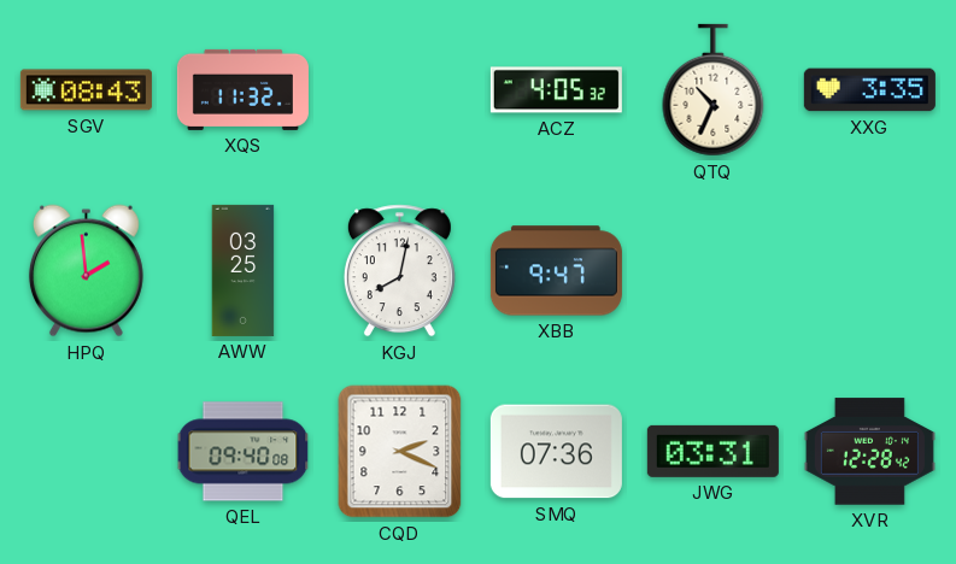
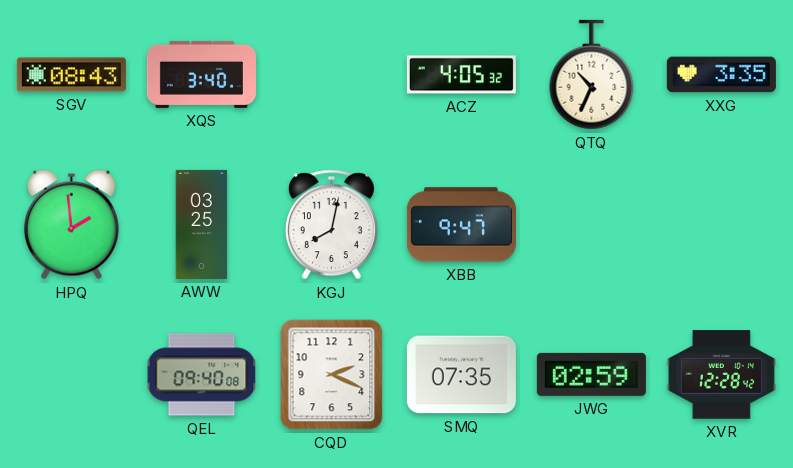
XQS: 11:32 -> 3:40 (201, 74)
SMQ: 07:36 -> 07:35 (461, 375)
JWG: 03:31 -> 02:59 (591, 374)
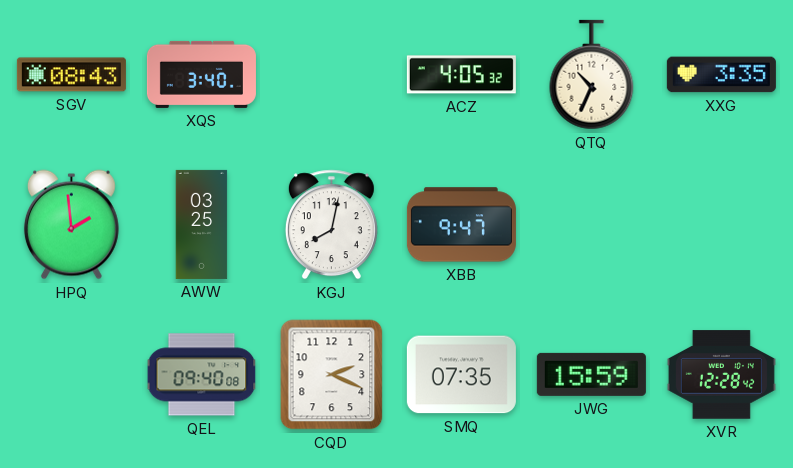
JWG: 02:59 -> 15:59 (591, 374)
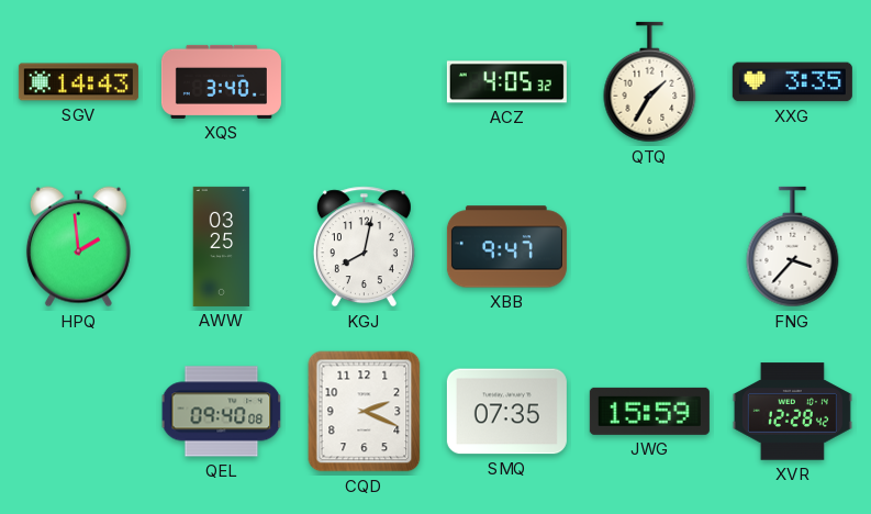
SGV: 08:43 -> 14:43 (78, 82)
QTQ: 10:34 -> 1:35 (650, 82)
FNG: none -> 3:37 (793, 247)
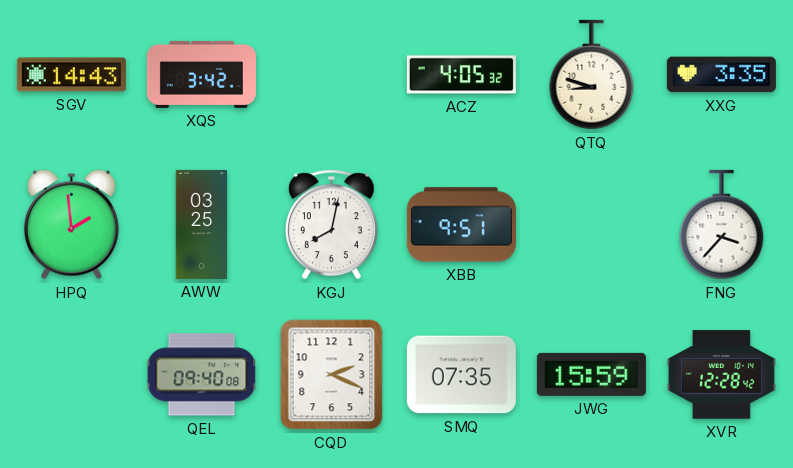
XQS: 3:40 -> 3:42 (201, 74)
QTQ: 1:35 -> 8:48 (592, 75)
XBB: 9:47 -> 9:51 (461, 225)
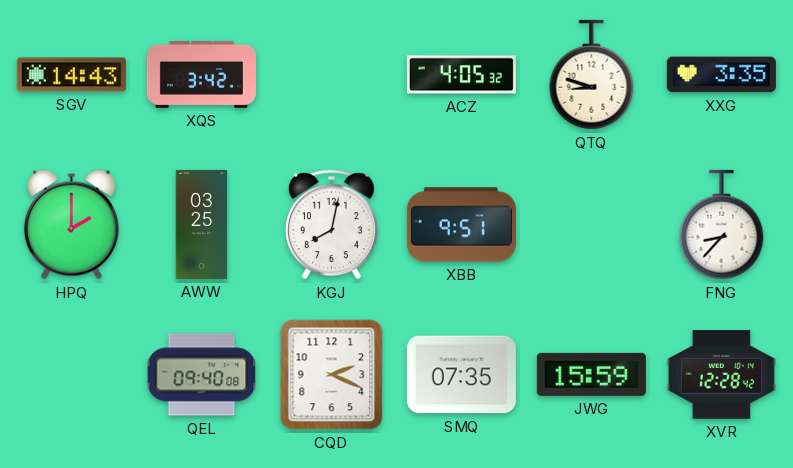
HPQ: 1:59 -> 2:00 (71, 225)
FNG: 3:37 -> 8:37 (722, 225)
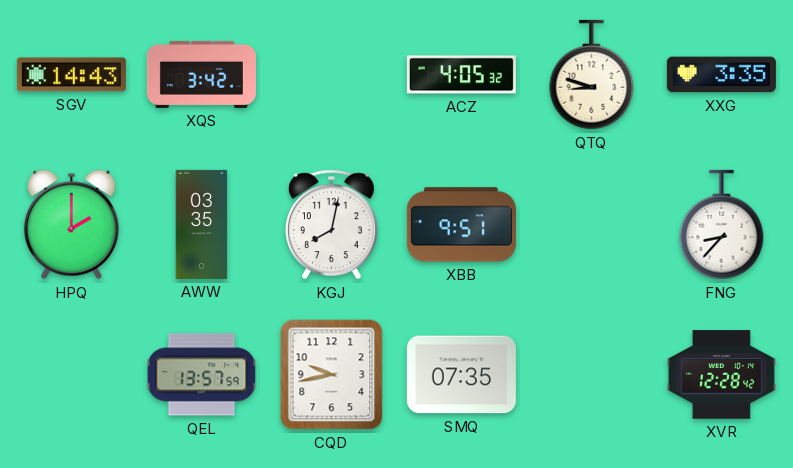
AWW: 03:25 -> 03:35 (202, 224)
QEL: 09:40 -> 13:57 (202, 375)
CQD: 2:19 -> 9:43 (332, 375)
JWG: 15:59 -> none (591, 374)
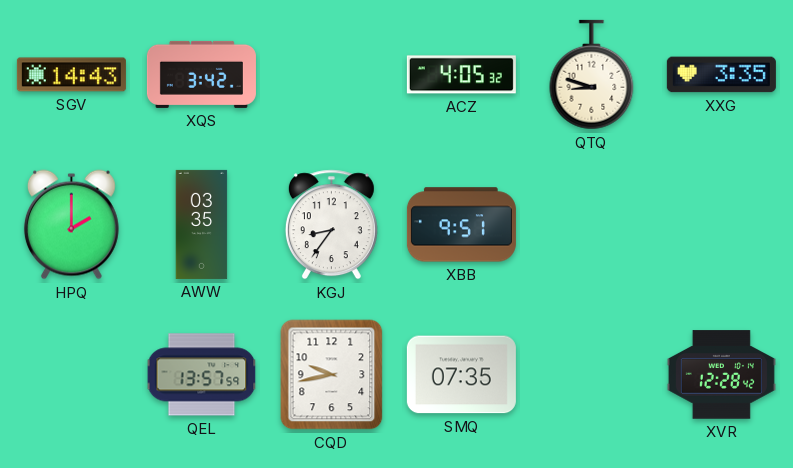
KGJ: 8:02 -> 8:36 (331, 225)
FNG: 8:37 -> none (722, 225)
